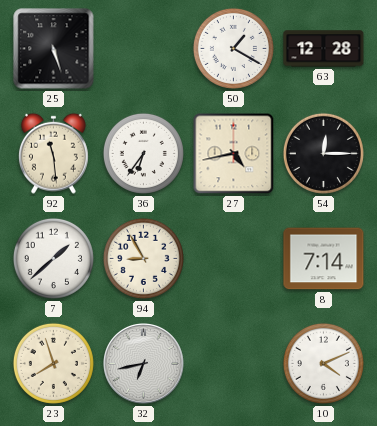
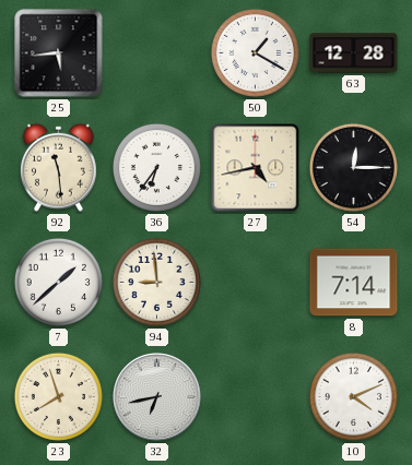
25: 5:27 -> 5:44 (59, 53)
94: 8:55 -> 8:59 (156, 282)
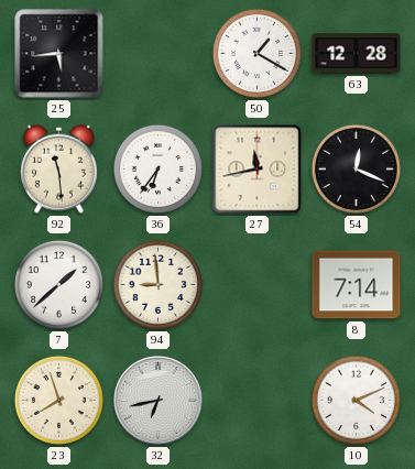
27: 4:43 -> 11:43 (258, 170)
54: 12:15 -> 12:19 (356, 168)
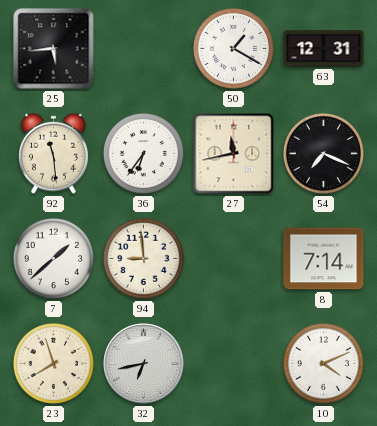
63: 12:28 -> 12:31 (324, 49)
54: 12:19 -> 7:19 (323, 153)
